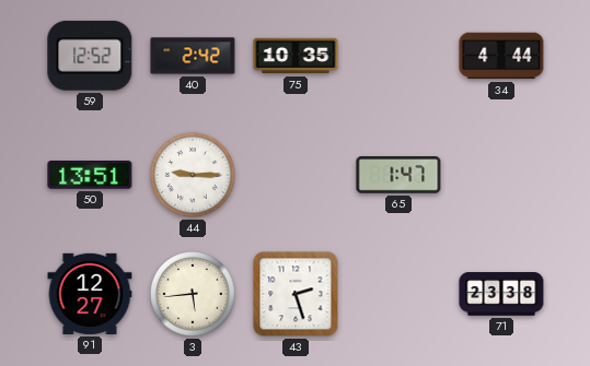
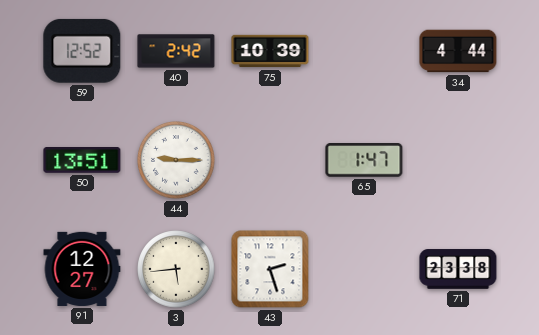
75: 10:35 -> 10:39 (270, 51)
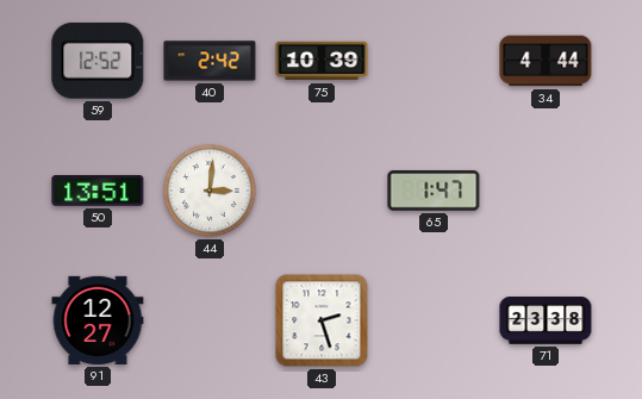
44: 9:15 -> 3:01 (210, 191)
3: 5:44 -> none (176, 269)
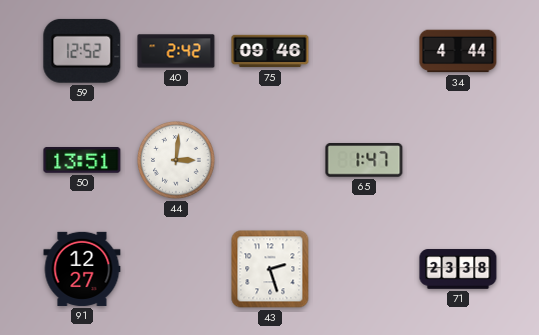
75: 10:39 -> 09:46 (270, 51)
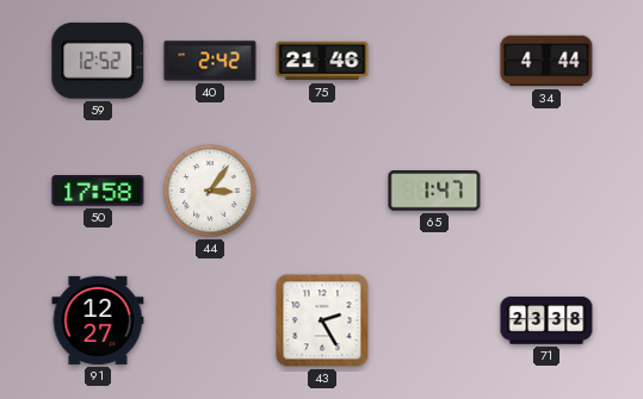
75: 09:46 -> 21:46 (322, 61)
50: 13:51 -> 17:58 (98, 192)
44: 3:01 -> 3:06 (210, 191)
43: 2:27 -> 2:25 (322, 320)
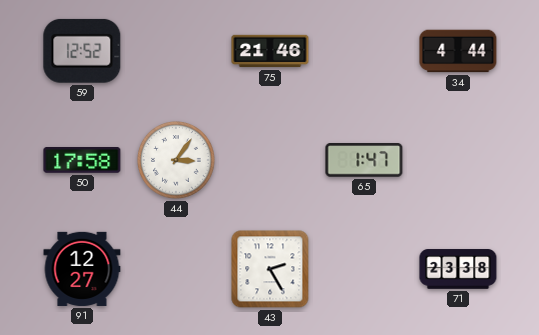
40: 2:42 -> none (210, 61)
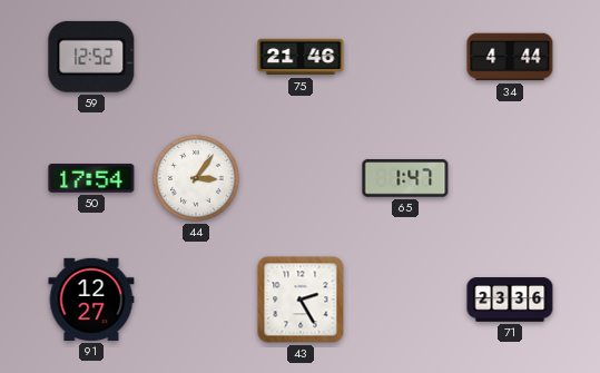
50: 17:58 -> 17:54 (91, 179)
71: 23:38 -> 23:36 (510, 300)
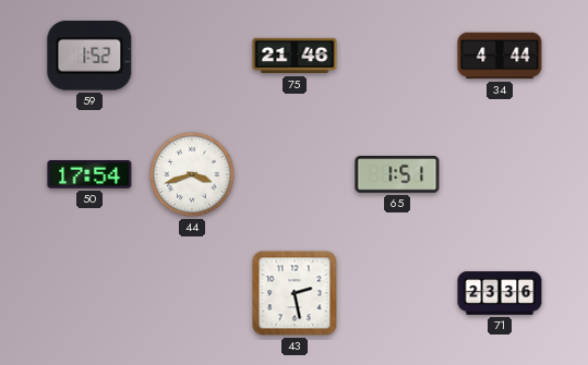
59: 12:52 -> 1:52 (89, 56)
44: 3:06 -> 3:42 (192, 174)
65: 1:47 -> 1:51 (397, 175)
91: 12:27 -> none (91, 300)
43: 2:25 -> 2:28 (295, 293)
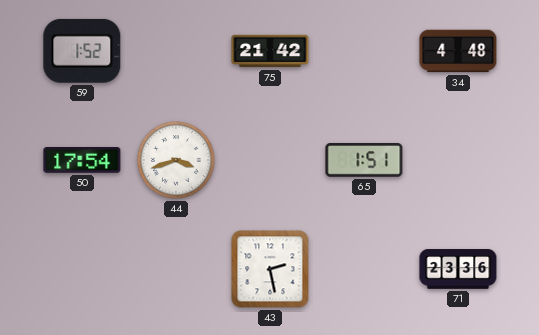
75: 21:46 -> 21:42 (270, 51)
34: 4:44 -> 4:48 (458, 51)
